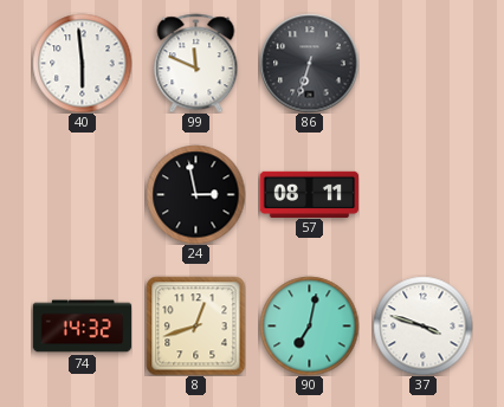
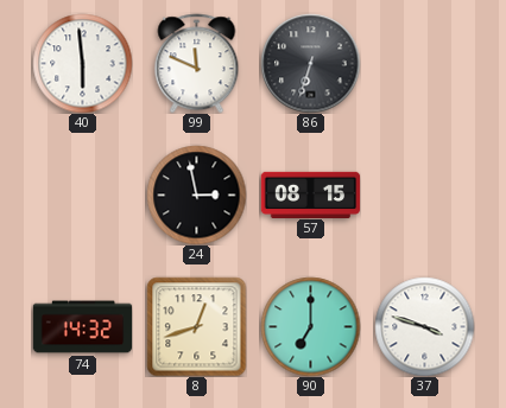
57: 08:11 -> 08:15 (310, 195)
90: 7:02 -> 7:00 (310, 326)
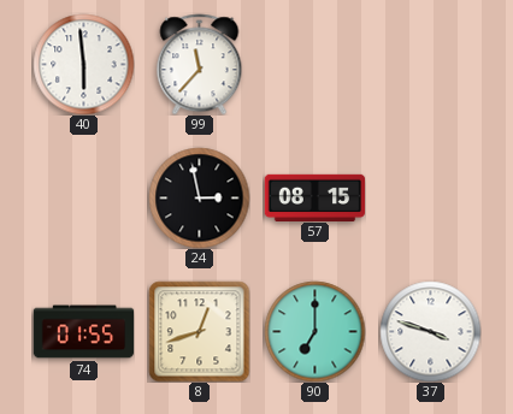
99: 11:49 -> 11:37 (200, 64)
86: 6:33 -> none (310, 63)
74: 14:32 -> 01:55 (83, 332)
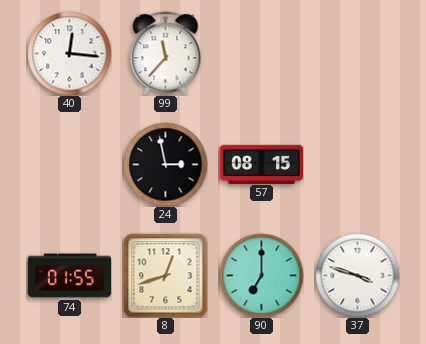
40: 5:59 -> 12:16 (69, 53)
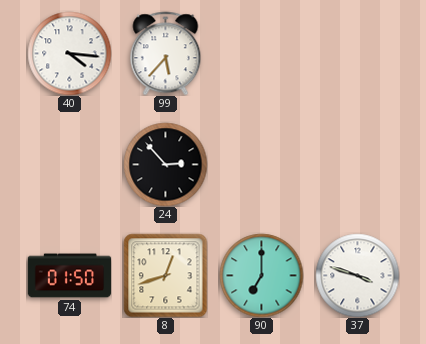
40: 12:16 -> 4:16 (69, 53)
99: 11:37 -> 5:37 (166, 53)
24: 2:58 -> 2:53 (165, 164)
57: 08:15 -> none (261, 164)
74: 01:55 -> 01:50 (69, 276)
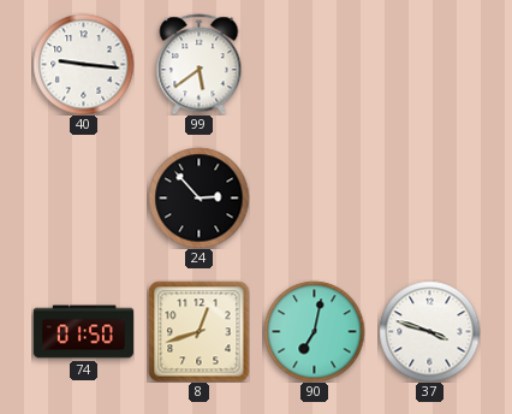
40: 4:16 -> 9:16 (83, 64)
99: 5:37 -> 5:39 (200, 64)
90: 7:00 -> 7:02 (314, 331)
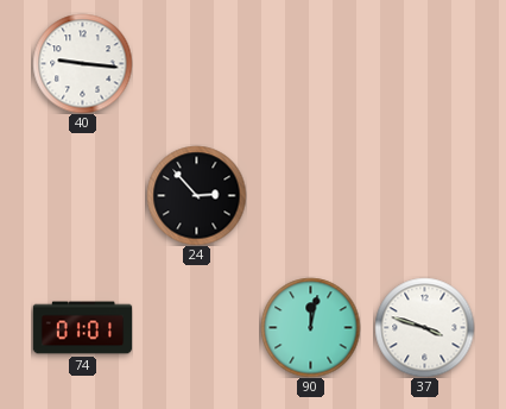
99: 5:39 -> none (200, 64)
74: 01:50 -> 01:01 (82, 328)
8: 12:42 -> none (198, 331)
90: 7:02 -> 12:02 (310, 327)
